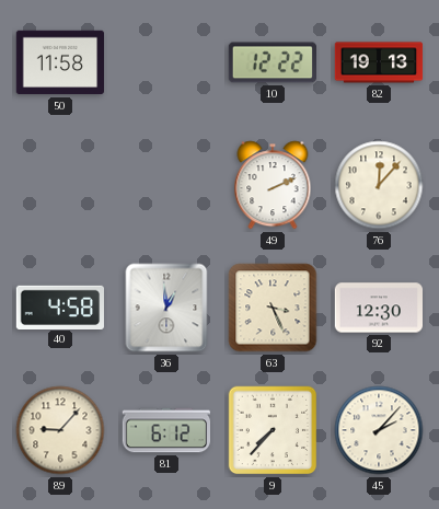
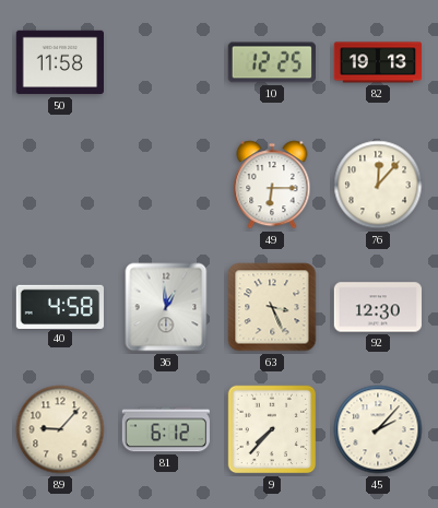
10: 12:22 -> 12:25 (271, 62)
49: 2:11 -> 6:15 (272, 185)
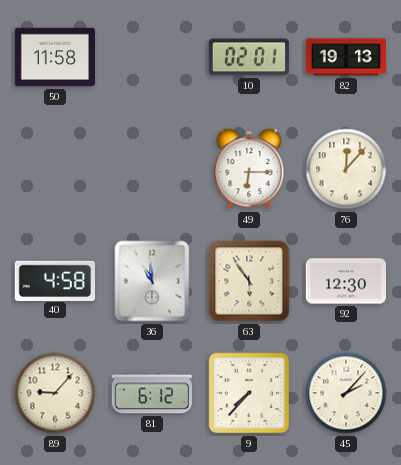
10: 12:25 -> 02:01 (248, 57)
36: 12:59 -> 10:59 (152, 281)
63: 3:26 -> 5:54 (249, 281)
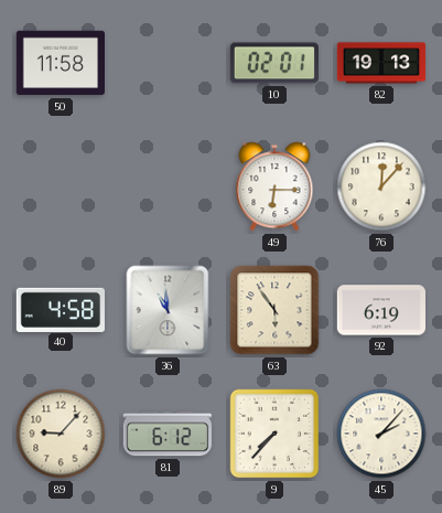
92: 12:30 -> 6:19 (380, 310)
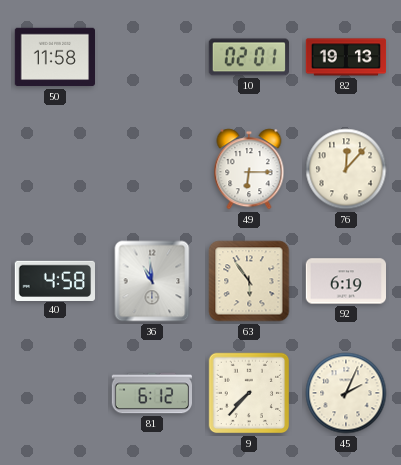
89: 9:07 -> none (61, 434)
45: 2:07 -> 2:04 (346, 393)
